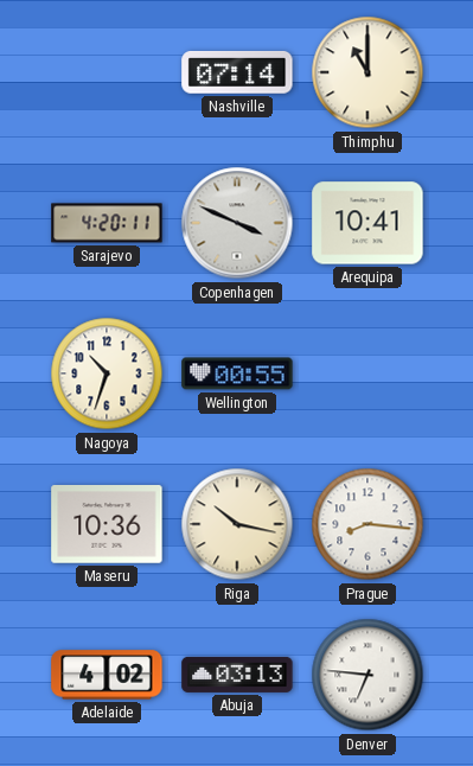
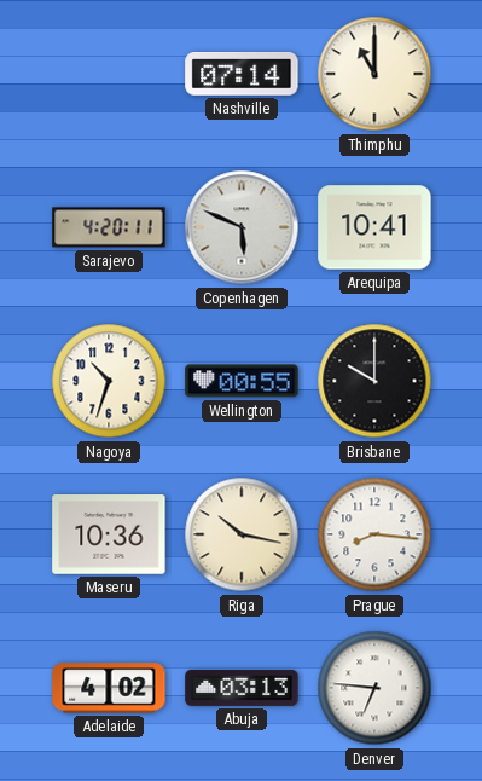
Copenhagen: 3:49 -> 5:49 (242, 227)
Brisbane: none -> 10:00 (374, 381)
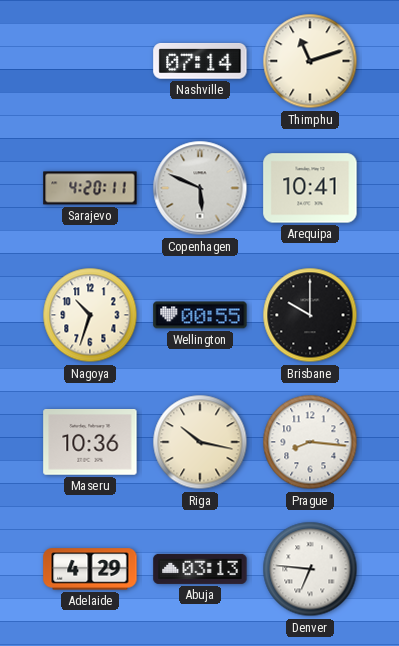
Thimphu: 11:00 -> 11:12 (310, 61)
Adelaide: 4:02 -> 4:29 (90, 569)
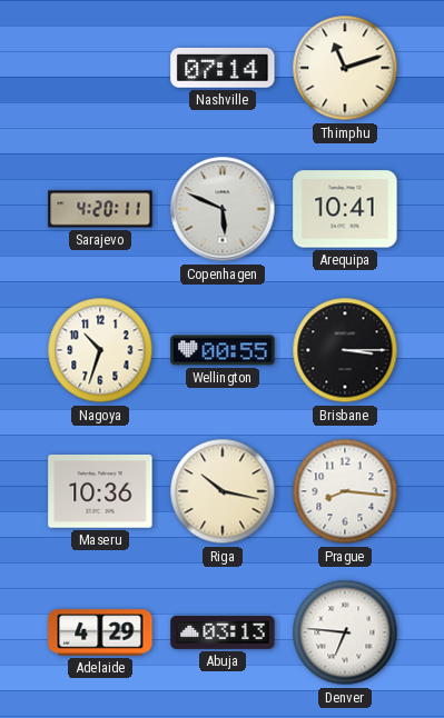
Brisbane: 10:00 -> 3:15 (345, 350)
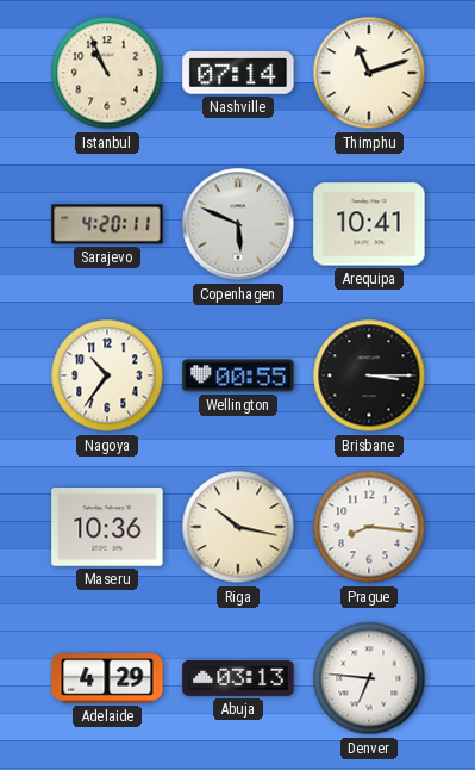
Istanbul: none -> 10:56 (107, 73)
Nagoya: 10:33 -> 10:36 (107, 375)
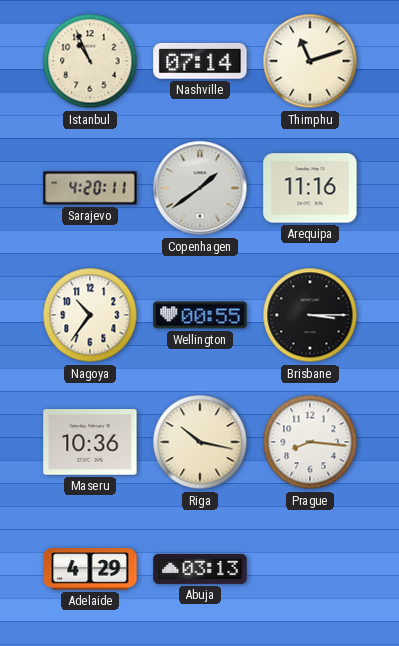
Copenhagen: 5:49 -> 1:39 (200, 188)
Arequipa: 10:41 -> 11:16 (310, 188)
Denver: 6:46 -> none (369, 678)
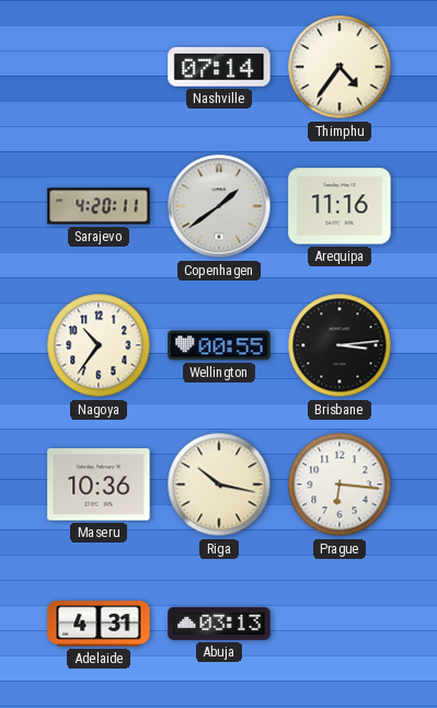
Istanbul: 10:56 -> none (90, 61)
Thimphu: 11:12 -> 4:36 (340, 67)
Brisbane: 3:15 -> 3:14 (340, 345)
Prague: 8:16 -> 6:16 (340, 484)
Adelaide: 4:29 -> 4:31 (99, 624)
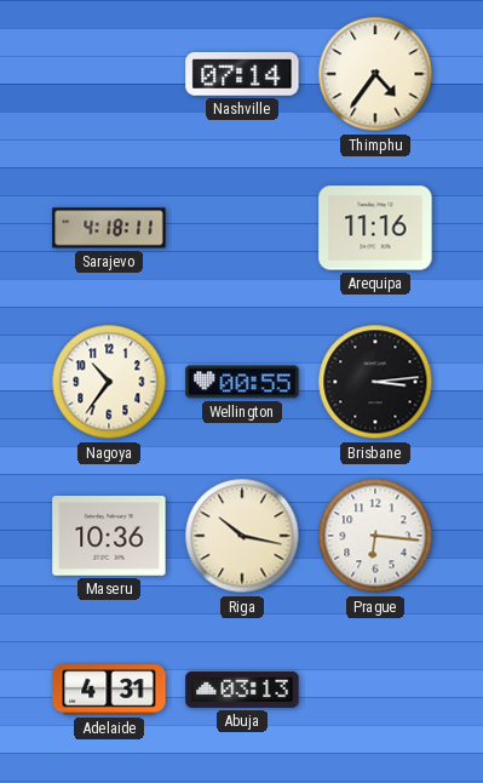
Sarajevo: 4:20 -> 4:18 (109, 228)
Copenhagen: 1:39 -> none (219, 206)
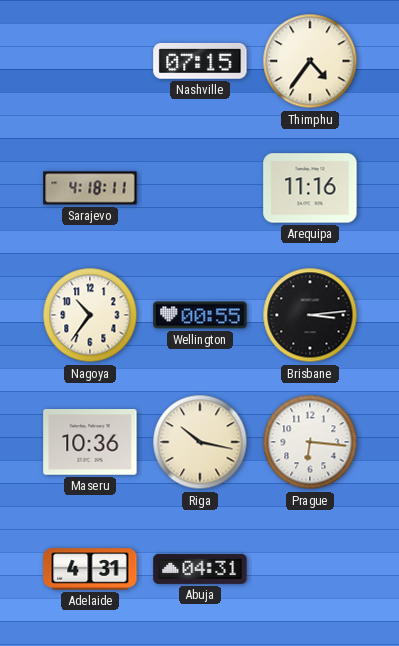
Nashville: 07:14 -> 07:15 (200, 61)
Abuja: 03:13 -> 04:31 (200, 569)
